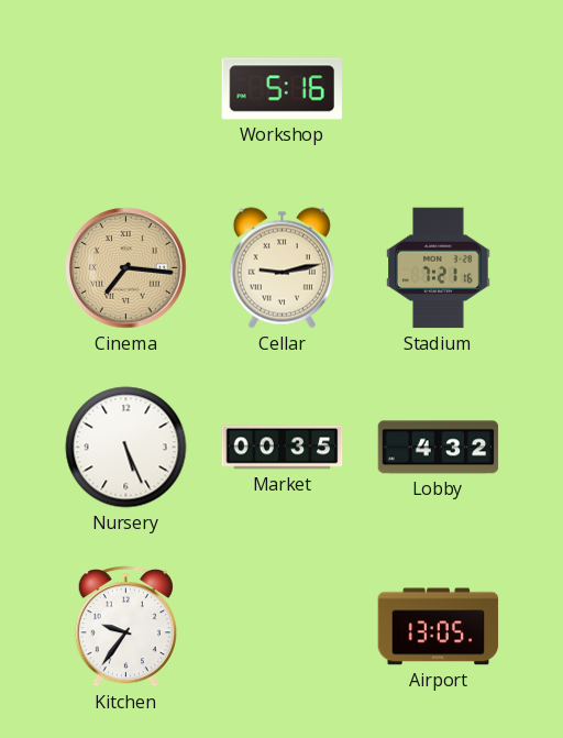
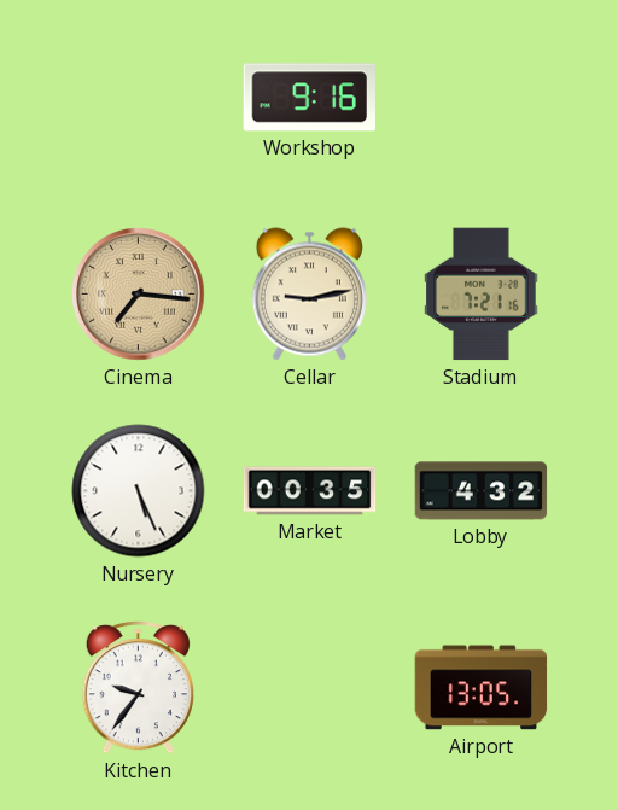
Workshop: 5:16 -> 9:16 (310, 98)
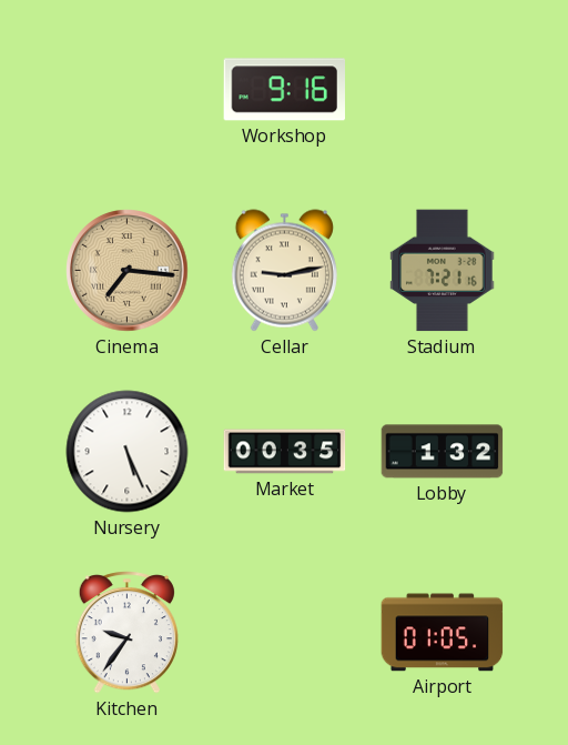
Lobby: 4:32 -> 1:32 (443, 452)
Airport: 13:05 -> 01:05 (443, 633)
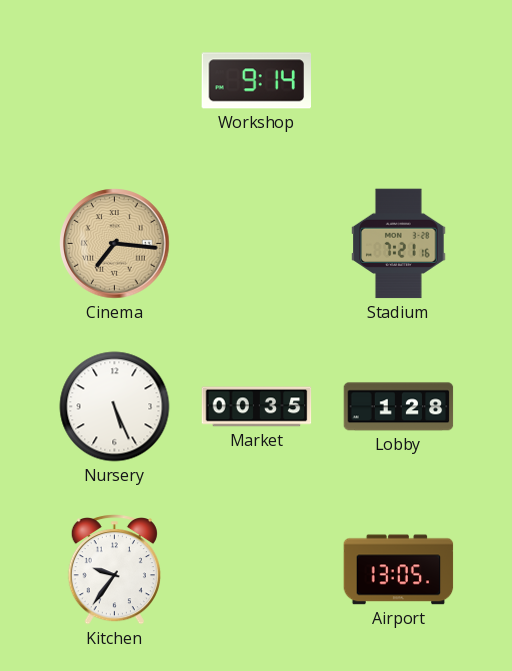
Workshop: 9:16 -> 9:14 (257, 81)
Cellar: 9:13 -> none (284, 271)
Lobby: 1:32 -> 1:28 (399, 407)
Airport: 01:05 -> 13:05 (399, 570)
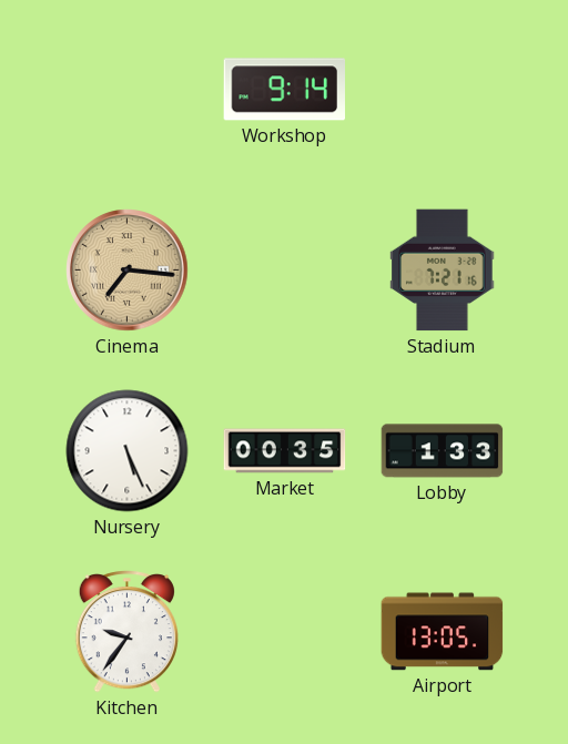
Lobby: 1:28 -> 1:33 (443, 451)
